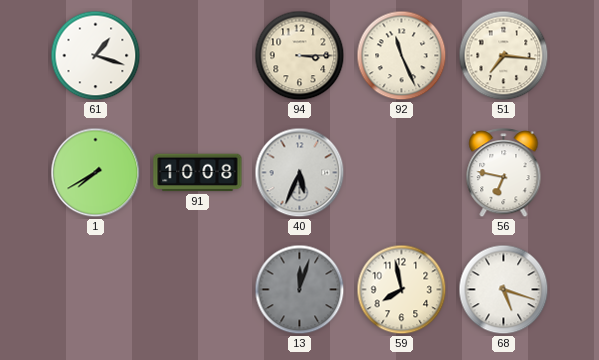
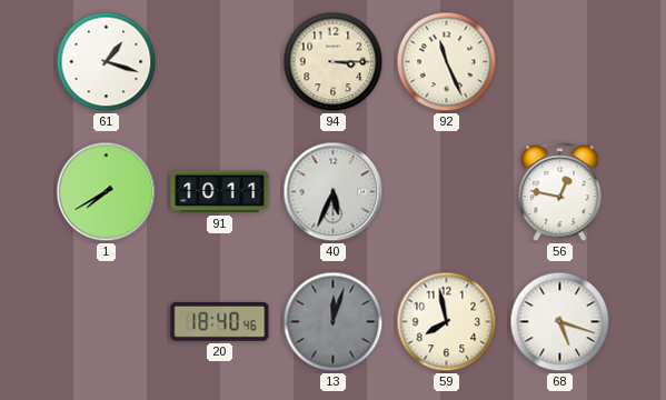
51: 7:16 -> none (504, 56)
91: 10:08 -> 10:11 (220, 192)
56: 6:47 -> 12:47 (560, 192)
20: none -> 18:40 (220, 321)
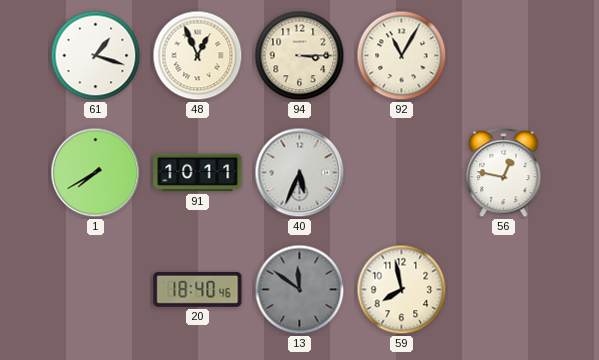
48: none -> 12:56 (198, 56)
92: 11:26 -> 11:05 (402, 56)
13: 12:03 -> 11:51 (300, 290)
68: 5:18 -> none (560, 322)
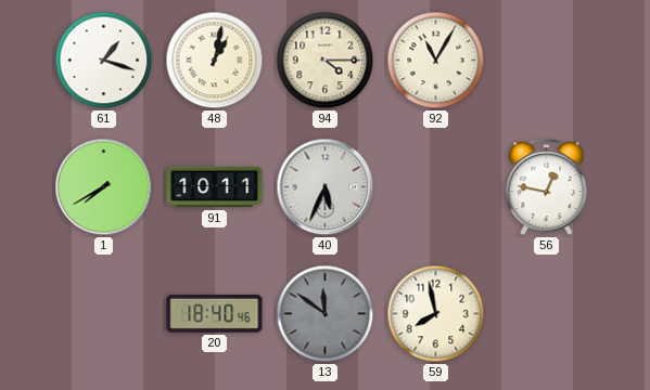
48: 12:56 -> 1:02 (215, 61)
94: 3:15 -> 4:15 (326, 61)
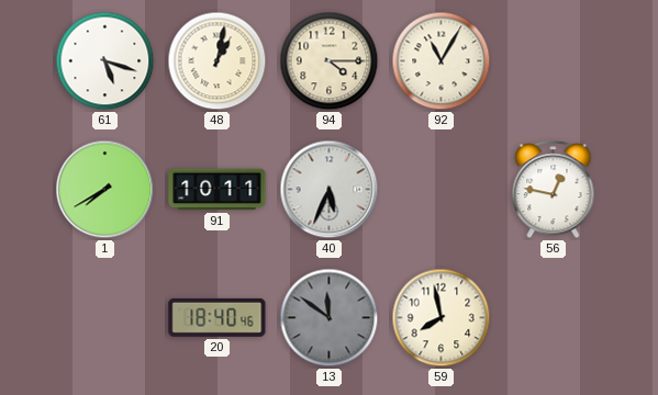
61: 1:18 -> 5:18 (105, 61)
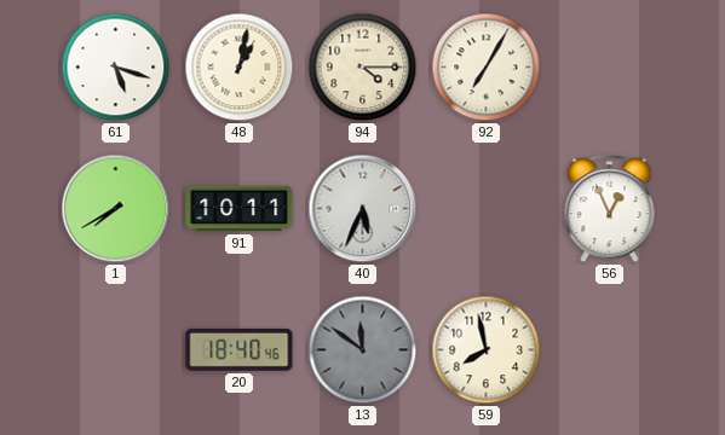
92: 11:05 -> 7:05 (487, 68)
56: 12:47 -> 12:56 (610, 209)
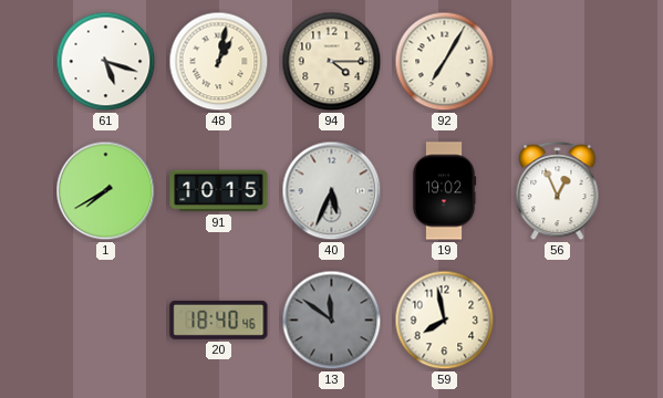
91: 10:11 -> 10:15 (219, 191)
19: none -> 19:02 (444, 191)
